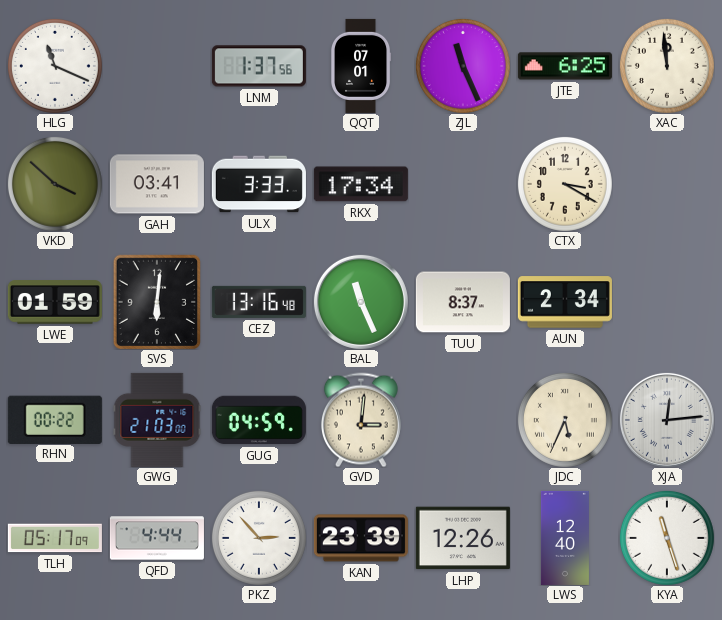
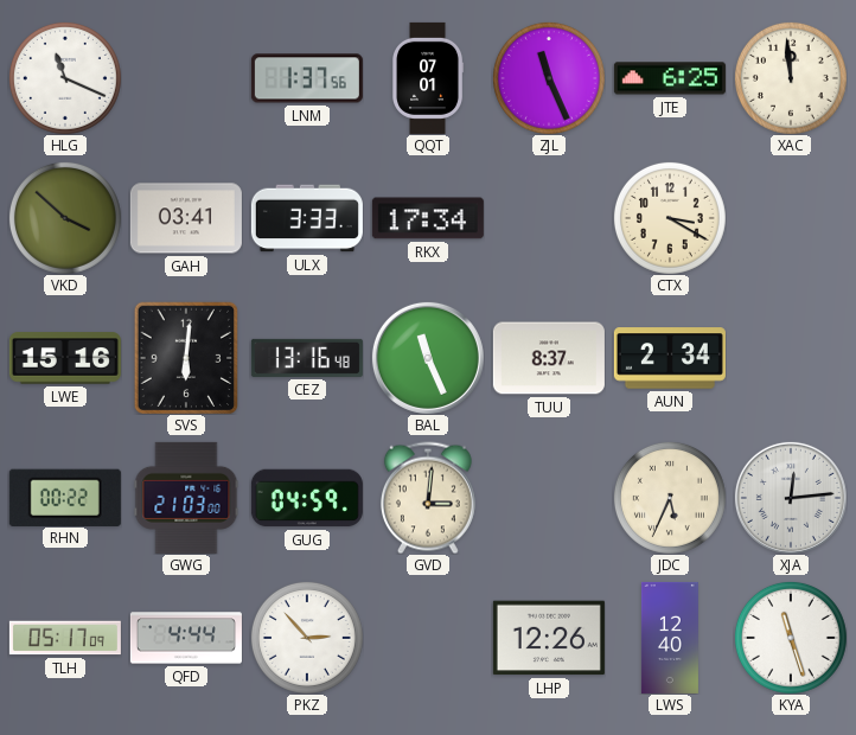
LWE: 01:59 -> 15:16 (65, 358)
KAN: 23:39 -> none (361, 538)
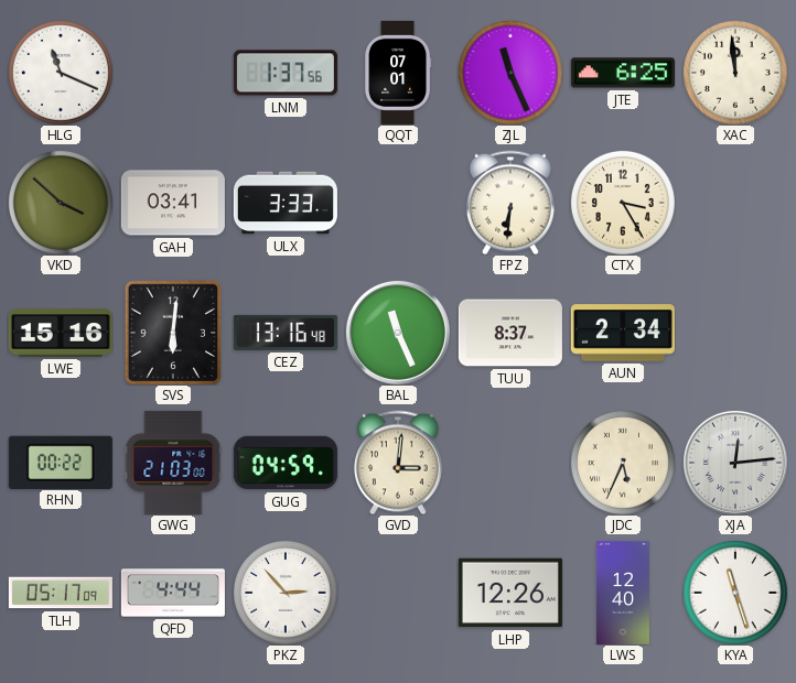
RKX: 17:34 -> none (428, 218)
FPZ: none -> 6:31 (510, 203)
CTX: 3:20 -> 3:25 (623, 203)
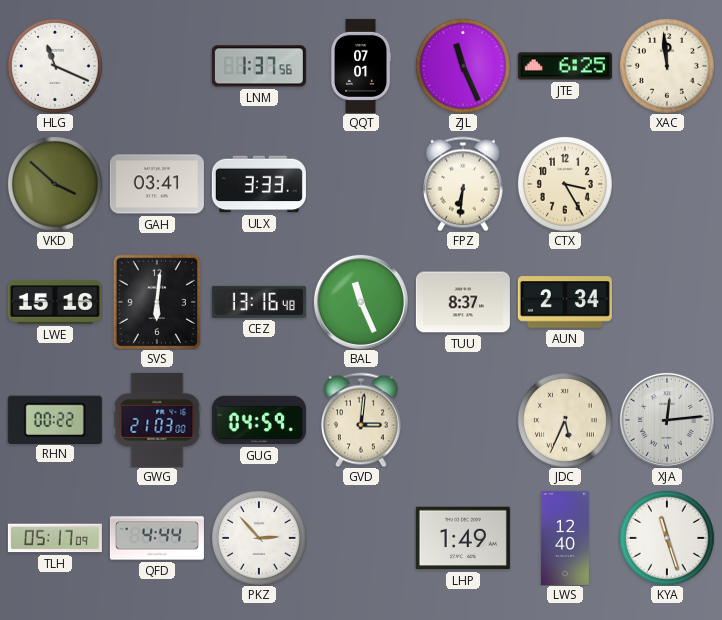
LHP: 12:26 -> 1:49 (463, 538)
